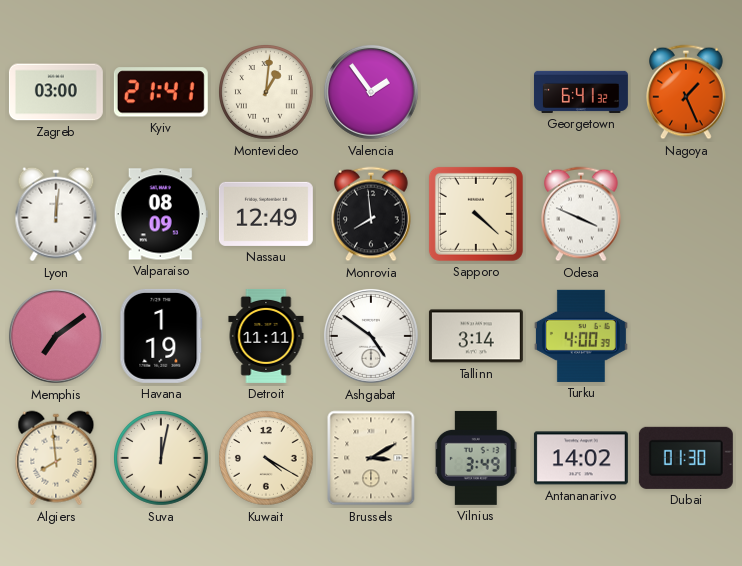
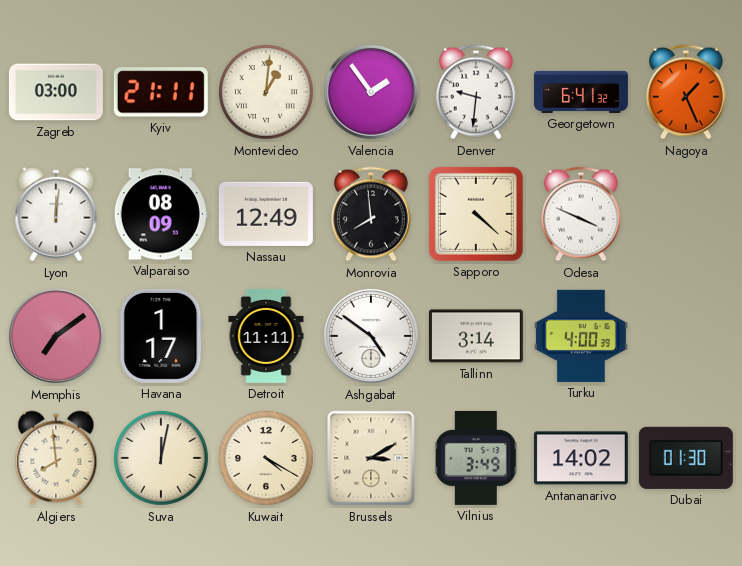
Kyiv: 21:41 -> 21:11 (161, 92)
Denver: none -> 9:31 (477, 92)
Havana: 1:19 -> 1:17 (161, 336)
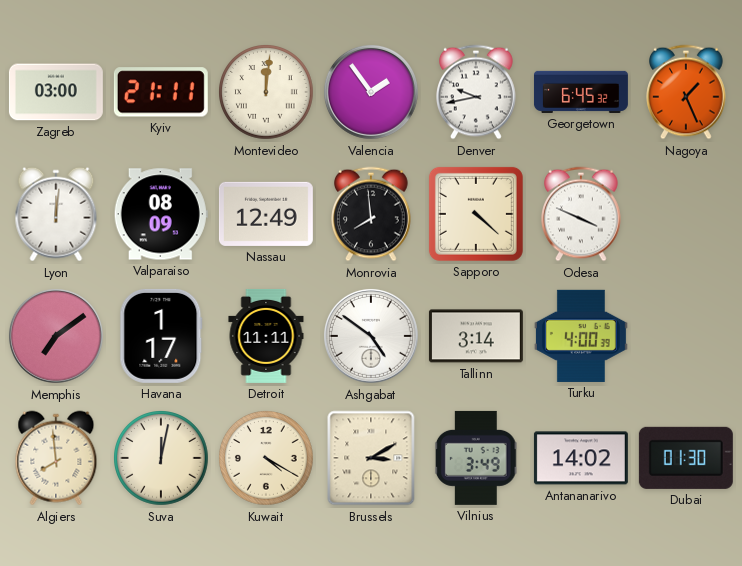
Montevideo: 1:01 -> 12:01 (266, 92)
Denver: 9:31 -> 9:43 (477, 92)
Georgetown: 6:41 -> 6:45 (581, 92)
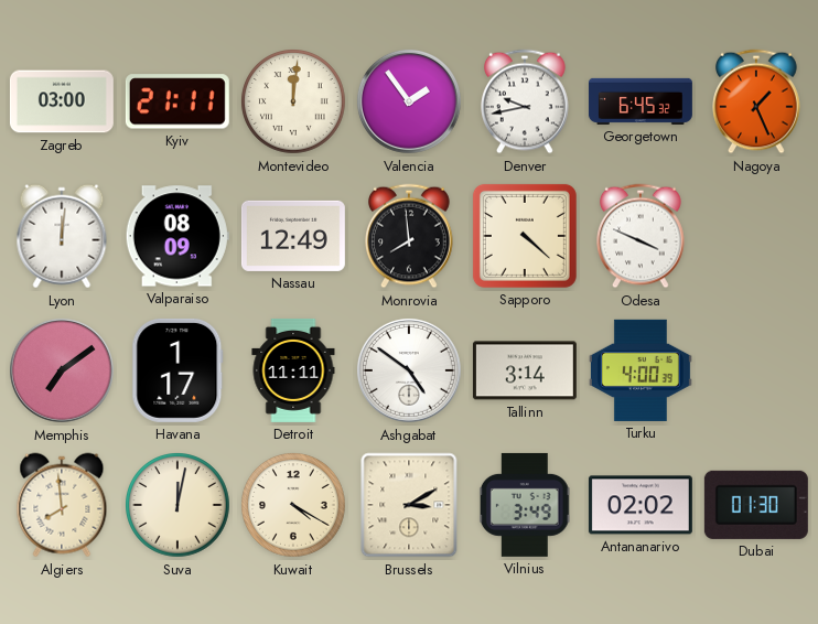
Antananarivo: 14:02 -> 02:02 (641, 505)
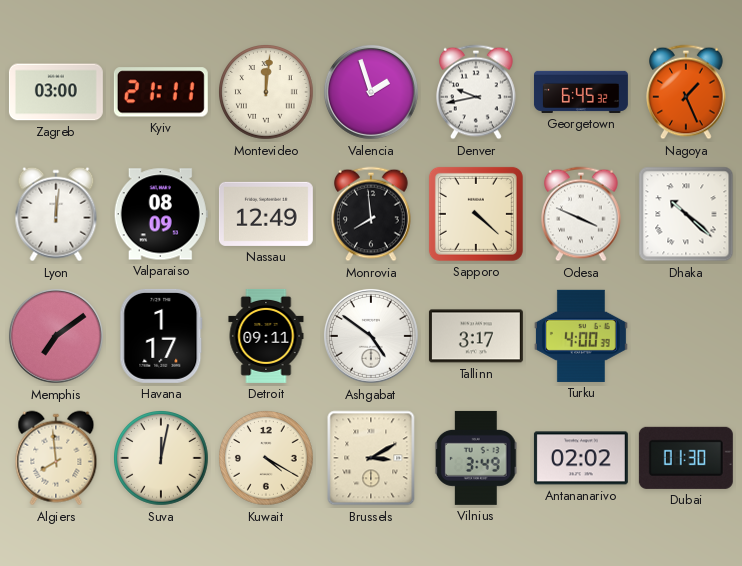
Valencia: 1:54 -> 1:57 (371, 92)
Dhaka: none -> 10:22 (686, 214)
Detroit: 11:11 -> 09:11 (266, 336)
Tallinn: 3:14 -> 3:17 (476, 336)
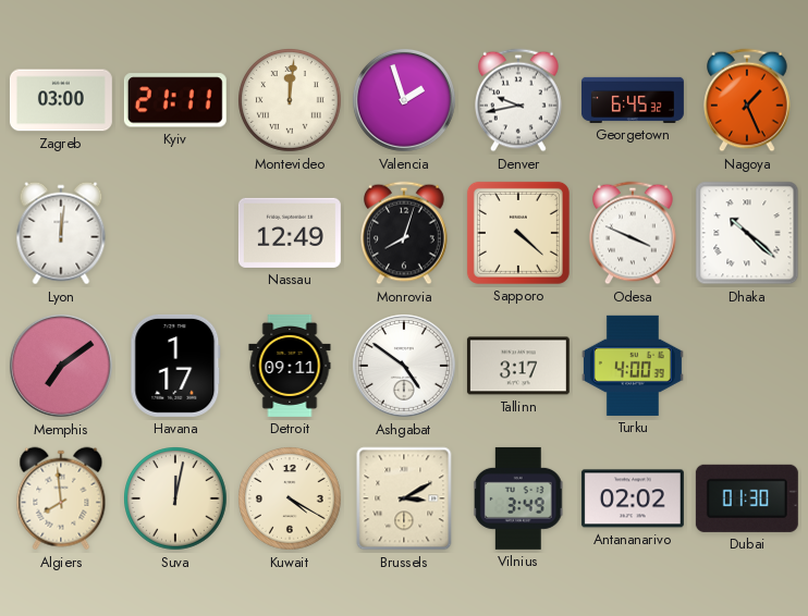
Valparaiso: 08:09 -> none (161, 214)
Monrovia: 7:59 -> 8:03 (405, 233)
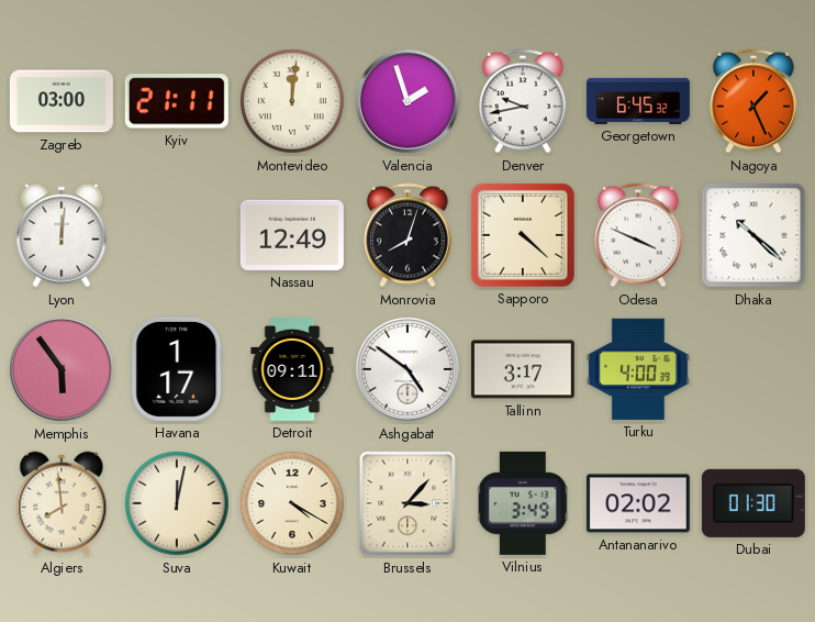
Memphis: 7:09 -> 5:54 (62, 369)
Brussels: 3:10 -> 3:07 (407, 503)
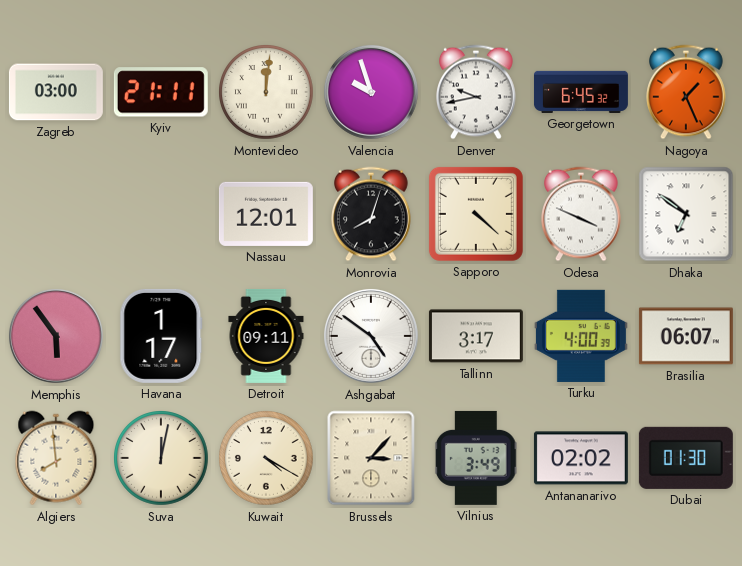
Valencia: 1:57 -> 9:57 (371, 92)
Lyon: 12:01 -> none (62, 235)
Nassau: 12:49 -> 12:01 (266, 214)
Dhaka: 10:22 -> 6:51 (686, 214)
Brasilia: none -> 06:07 (686, 336)
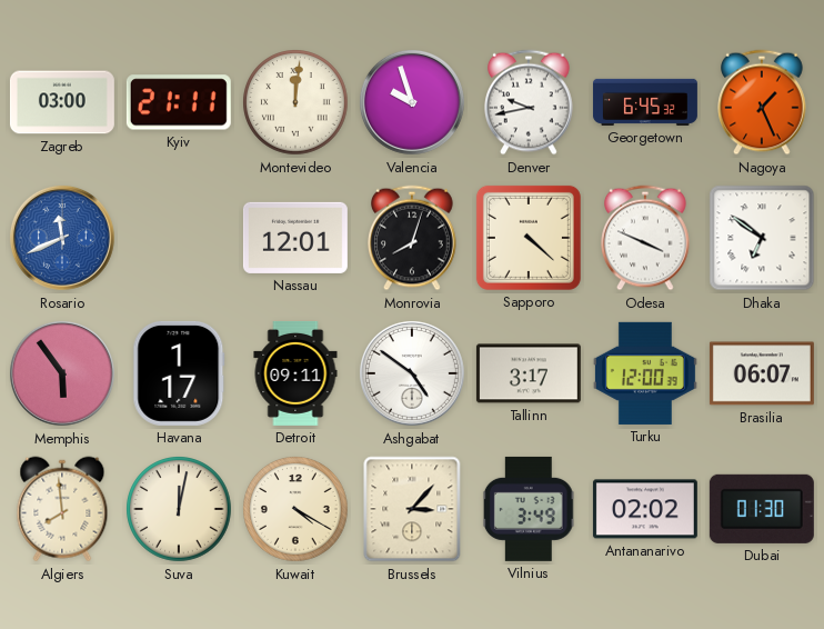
Rosario: none -> 11:41 (62, 238)
Turku: 4:00 -> 12:00 (645, 373)
